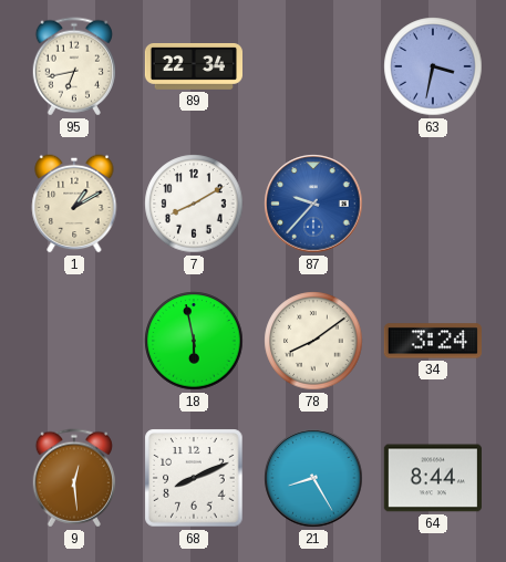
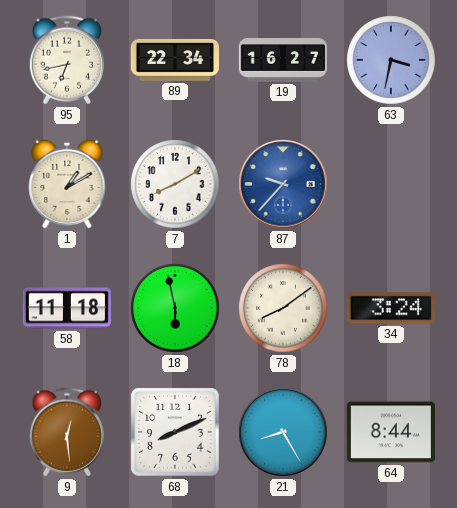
19: none -> 16:27 (282, 61)
58: none -> 11:18 (66, 308)
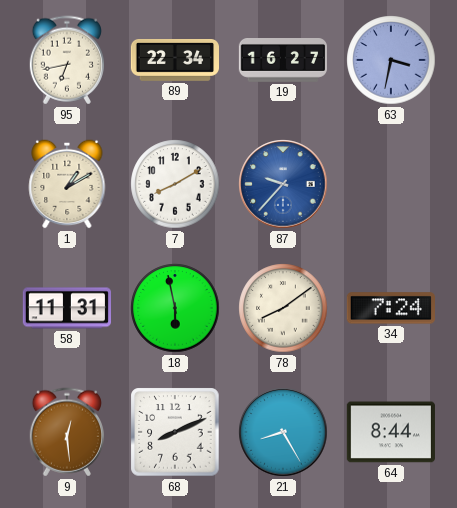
58: 11:18 -> 11:31 (66, 308)
34: 3:24 -> 7:24 (391, 308)
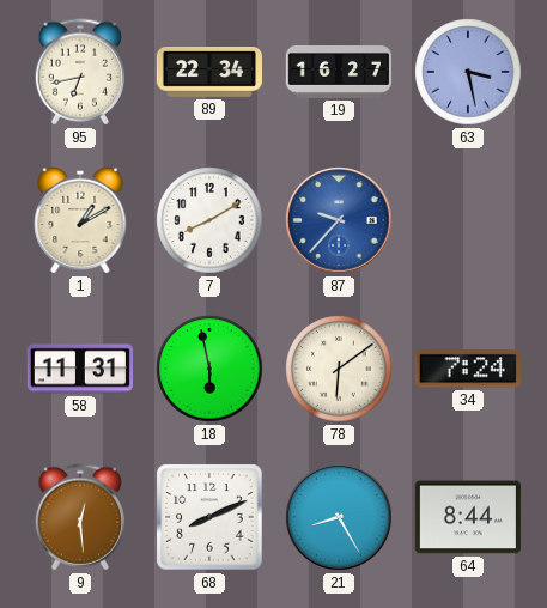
63: 3:32 -> 3:28 (468, 72)
78: 8:09 -> 6:09 (339, 369)
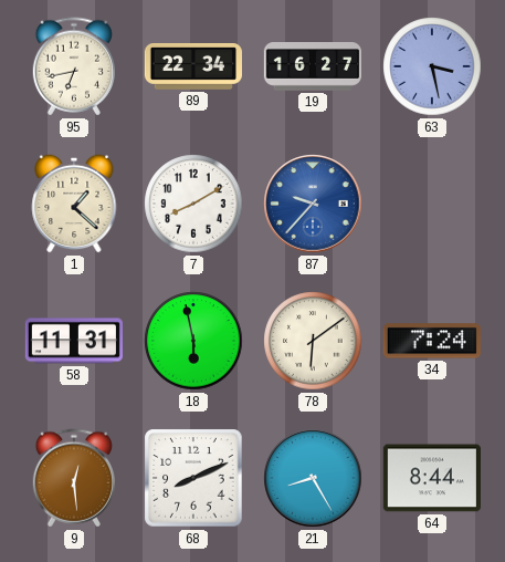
1: 1:10 -> 1:22 (74, 204)
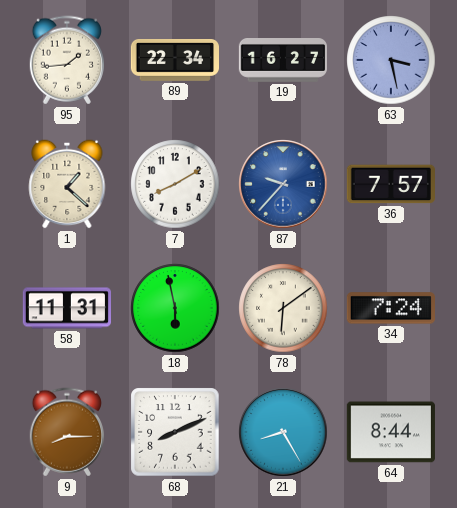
95: 6:43 -> 1:44 (66, 60)
36: none -> 7:57 (391, 184)
9: 12:29 -> 8:15 (66, 432)
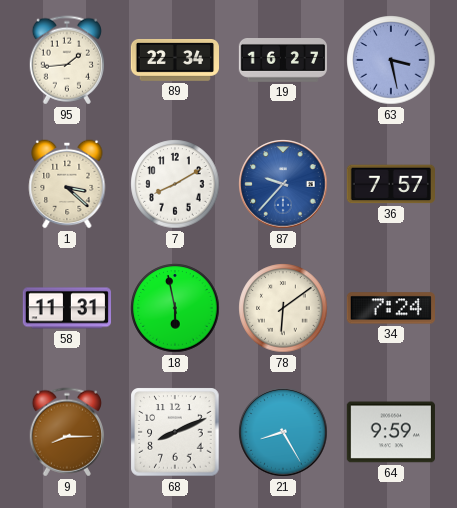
1: 1:22 -> 3:22 (67, 184)
64: 8:44 -> 9:59 (391, 432)
